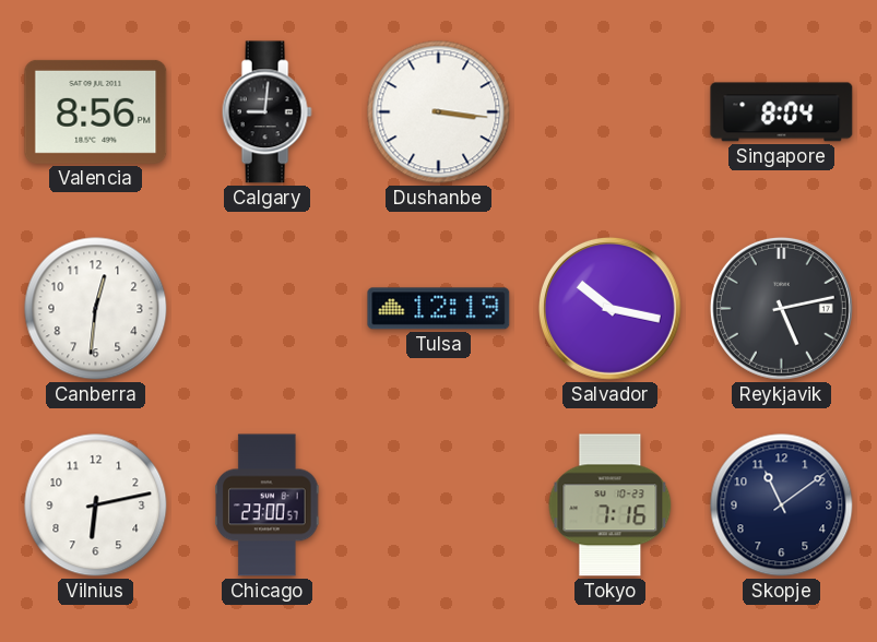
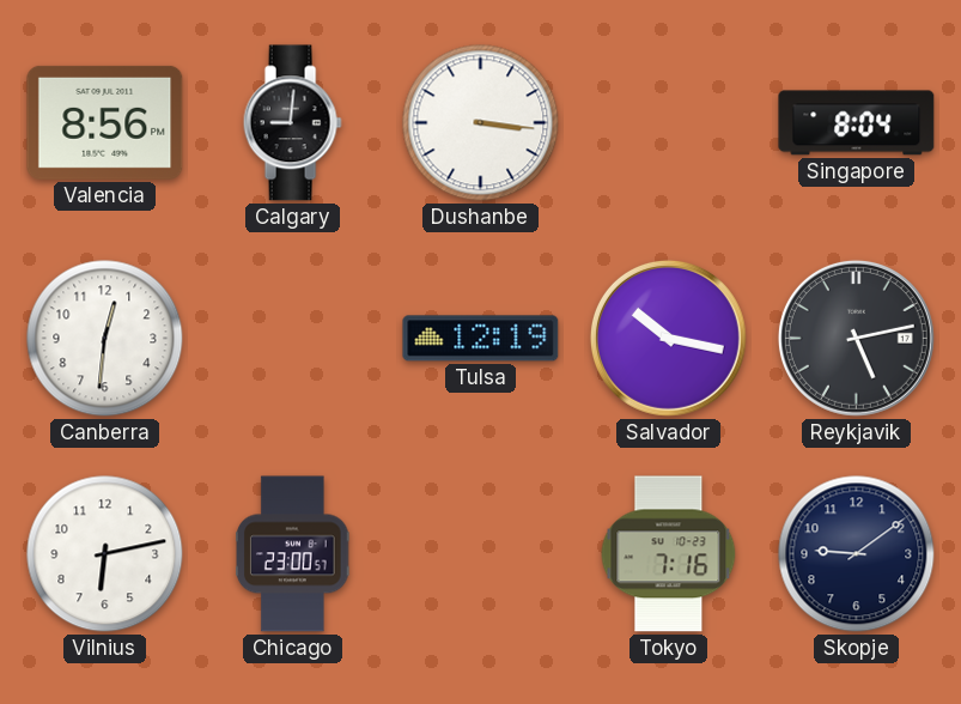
Skopje: 11:09 -> 9:09 (857, 554)
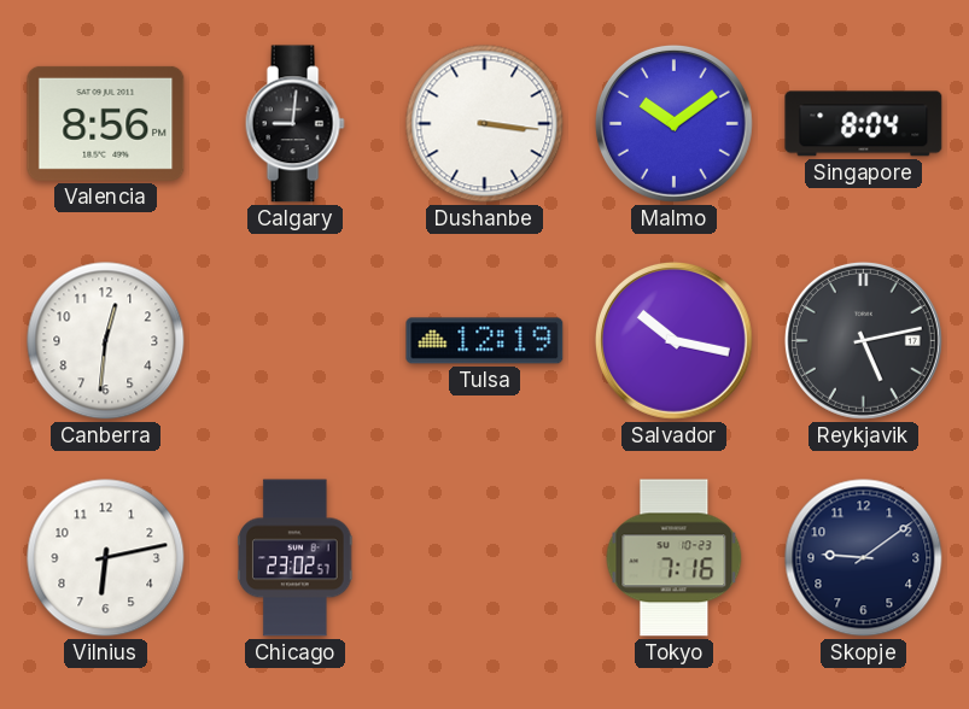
Malmo: none -> 10:09 (673, 123)
Chicago: 23:00 -> 23:02 (296, 558)
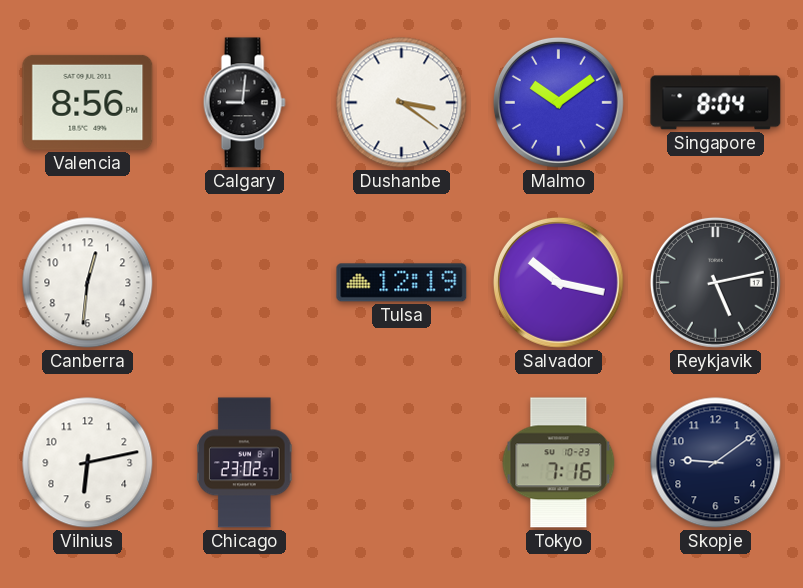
Dushanbe: 3:16 -> 3:21 (402, 103)
